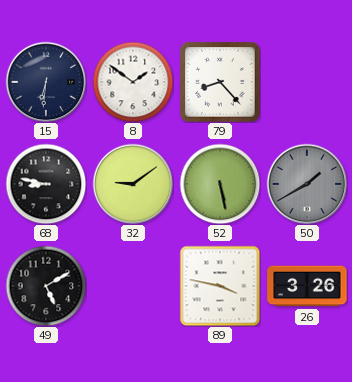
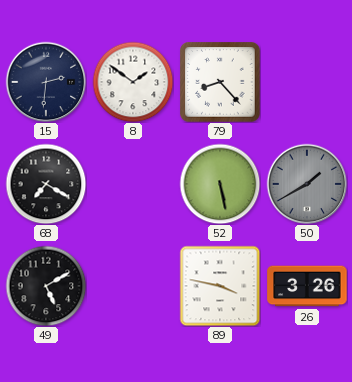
15: 6:31 -> 2:31 (46, 82)
68: 8:47 -> 7:20 (46, 184)
32: 9:09 -> none (133, 184)
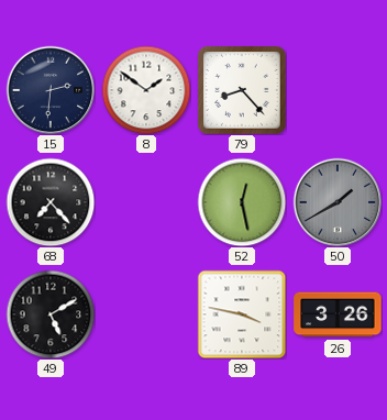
68: 7:20 -> 7:23 (51, 202)
52: 5:28 -> 12:28 (242, 202)
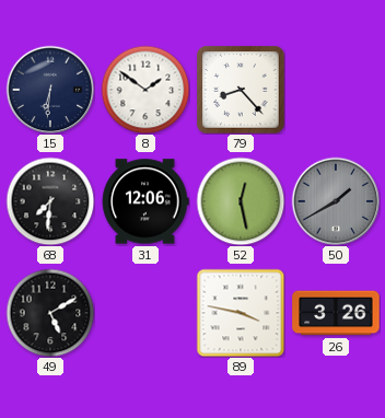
15: 2:31 -> 6:31 (50, 90)
68: 7:23 -> 7:31 (50, 201)
31: none -> 12:06 (145, 201)
